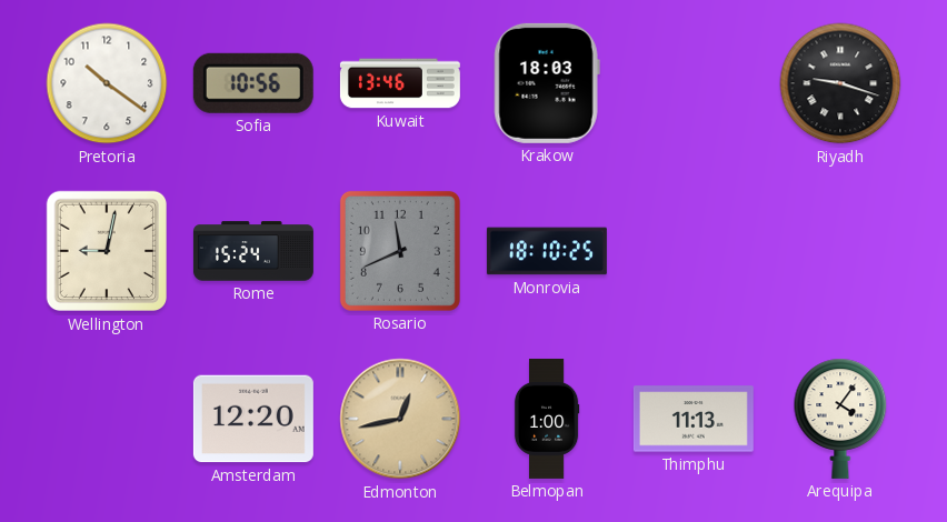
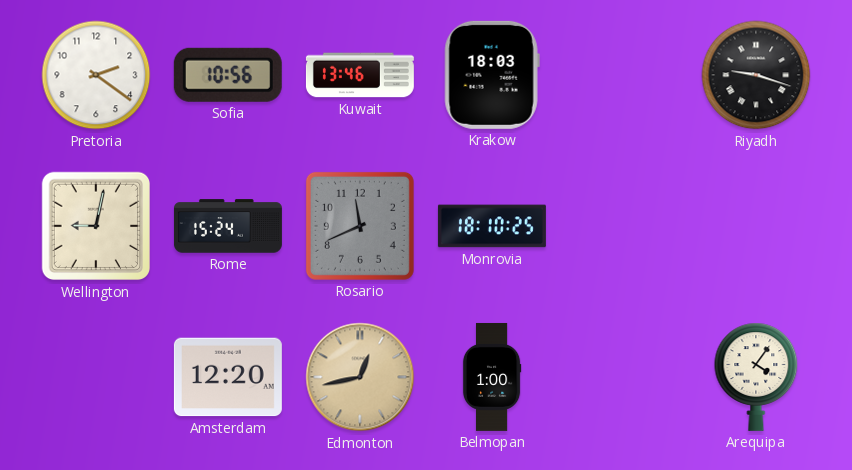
Pretoria: 10:21 -> 2:21 (96, 75)
Thimphu: 11:13 -> none (694, 419)
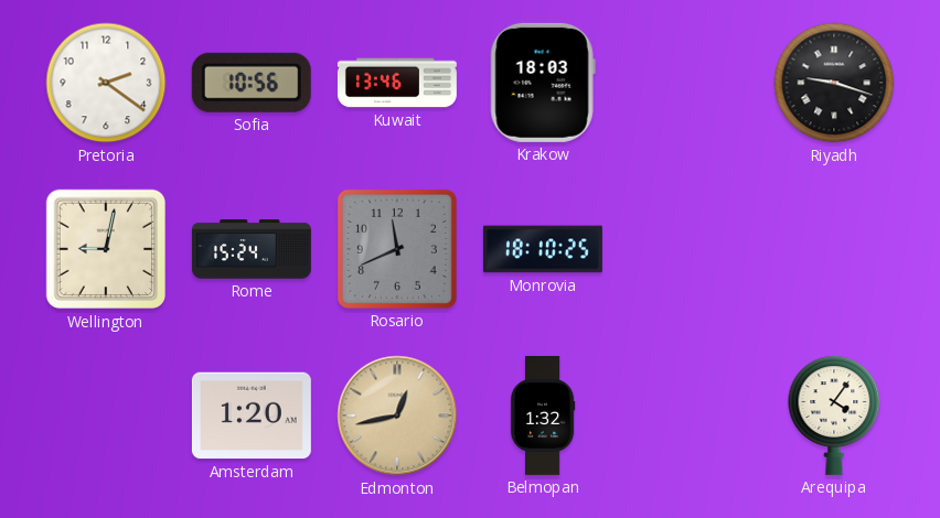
Amsterdam: 12:20 -> 1:20 (252, 416)
Belmopan: 1:00 -> 1:32 (543, 416)
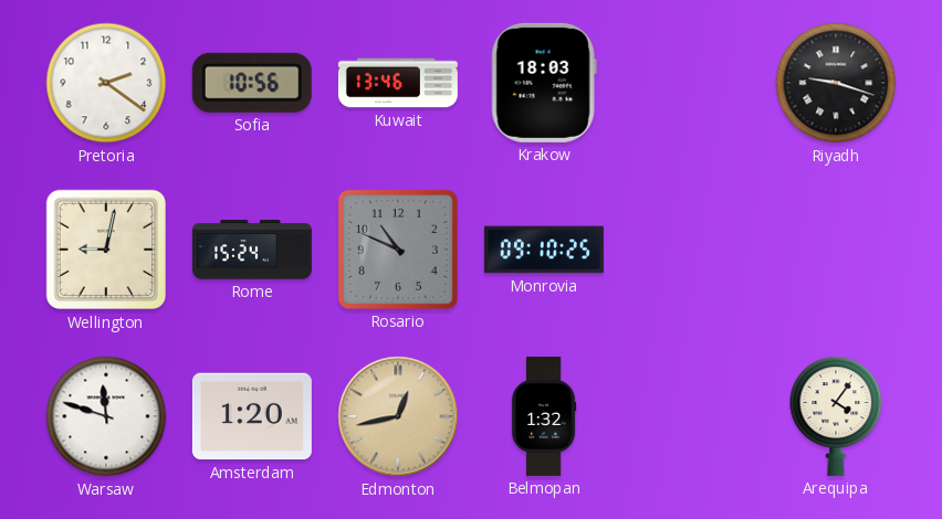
Rosario: 11:41 -> 10:49 (398, 250)
Monrovia: 18:10 -> 09:10 (544, 250)
Warsaw: none -> 11:48 (106, 416)
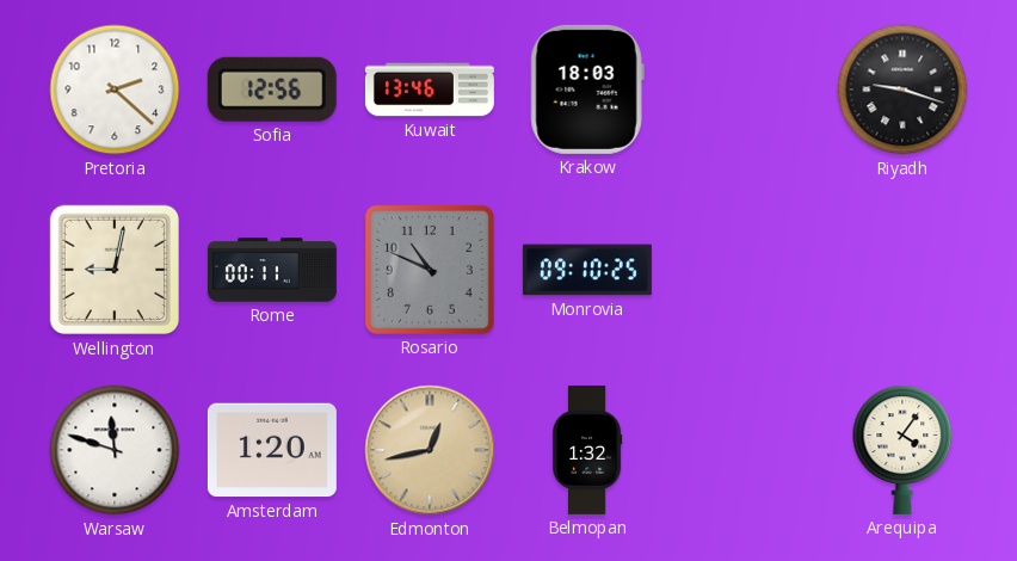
Pretoria: 2:21 -> 2:22 (115, 90)
Sofia: 10:56 -> 12:56 (272, 90)
Rome: 15:24 -> 00:11 (272, 270)
